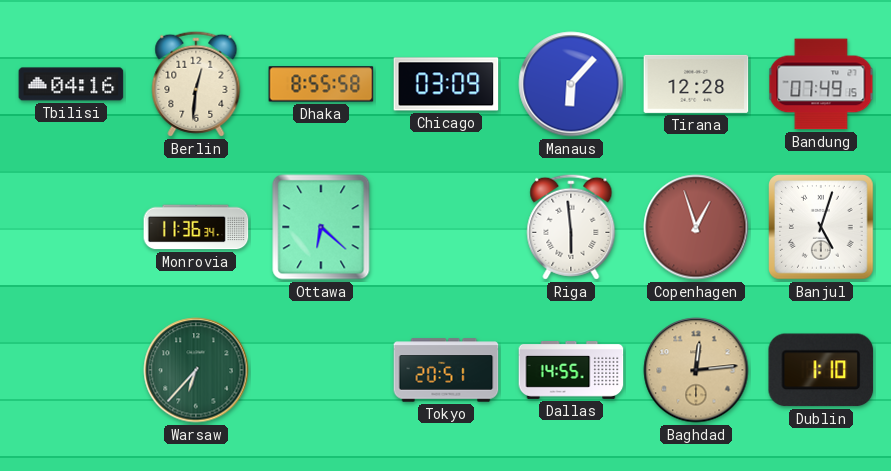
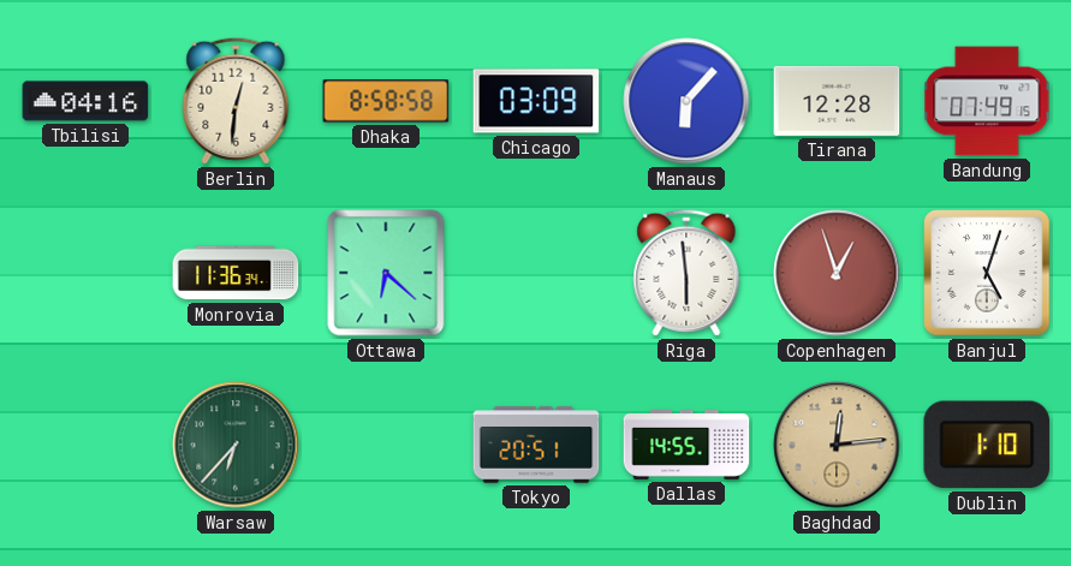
Dhaka: 8:55 -> 8:58 (386, 101)
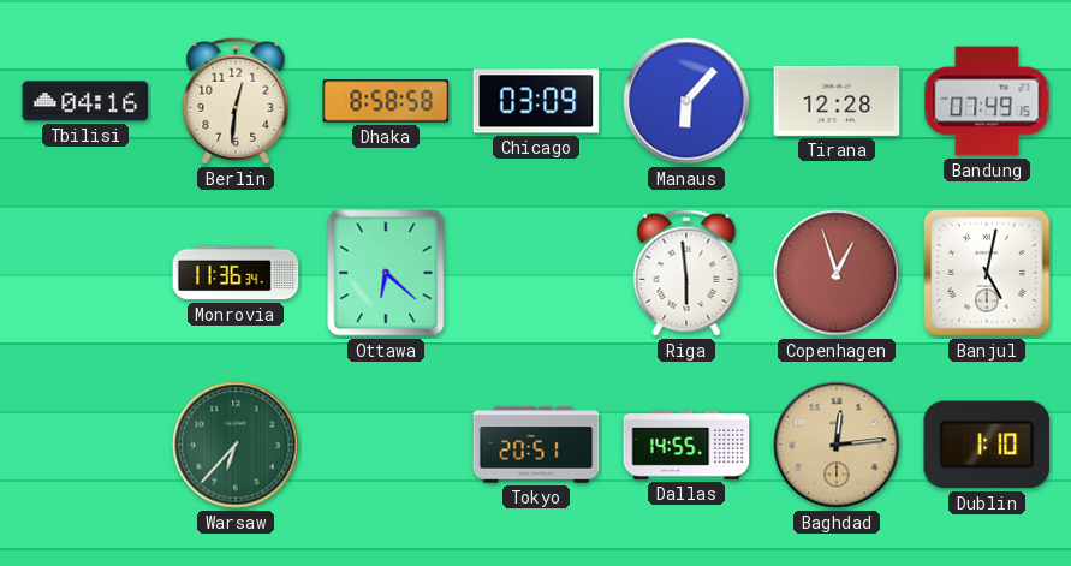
Banjul: 5:03 -> 5:02 (988, 274)
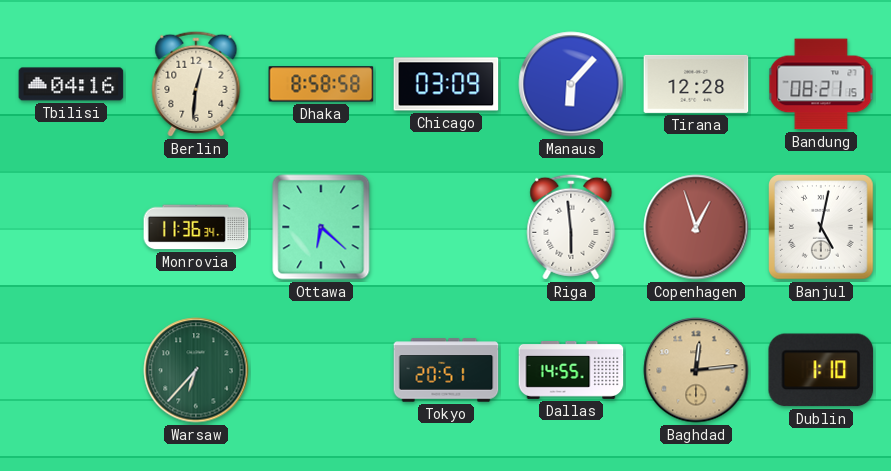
Bandung: 07:49 -> 08:21 (821, 84)
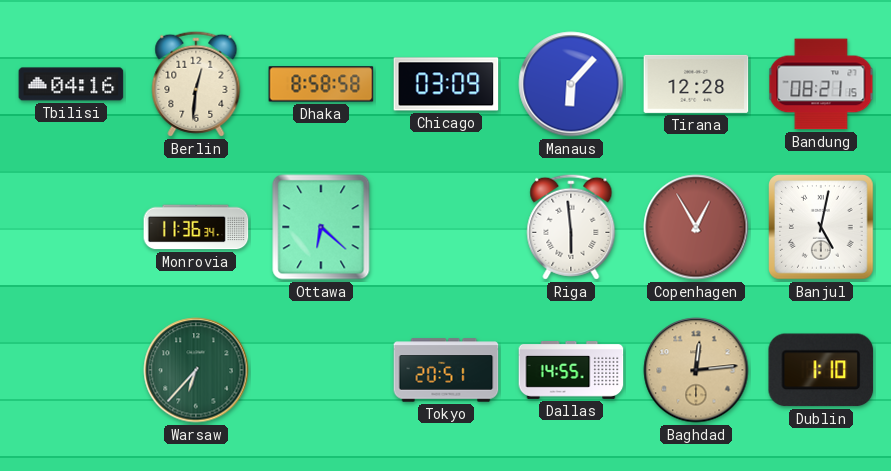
Copenhagen: 12:57 -> 12:55 (696, 227)
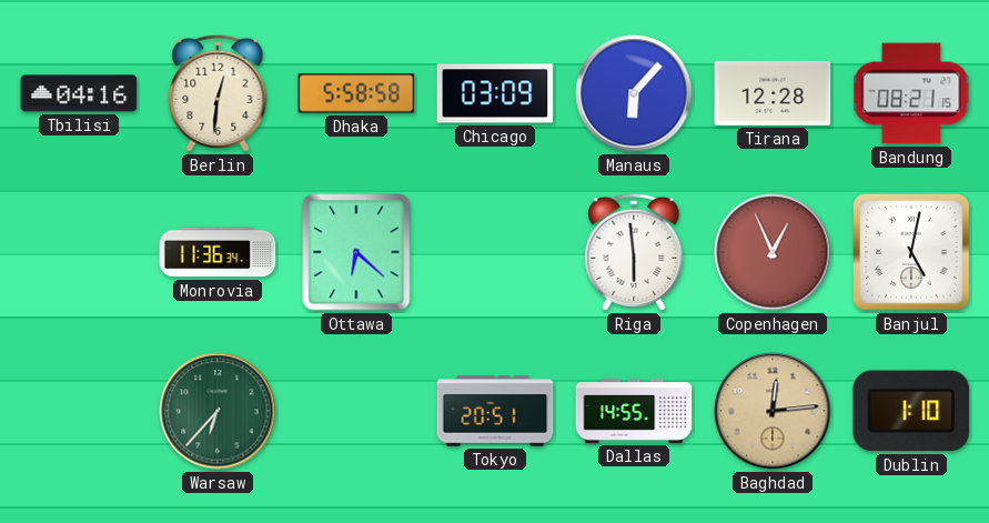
Dhaka: 8:58 -> 5:58 (356, 93)
Copenhagen: 12:55 -> 12:56 (773, 252)
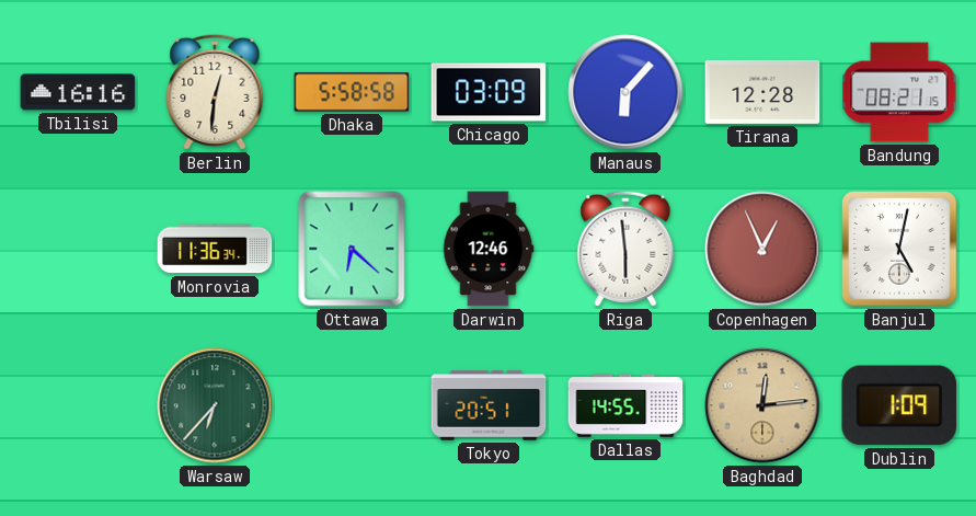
Tbilisi: 04:16 -> 16:16 (78, 92)
Darwin: none -> 12:46 (489, 249)
Dublin: 1:10 -> 1:09 (899, 405)
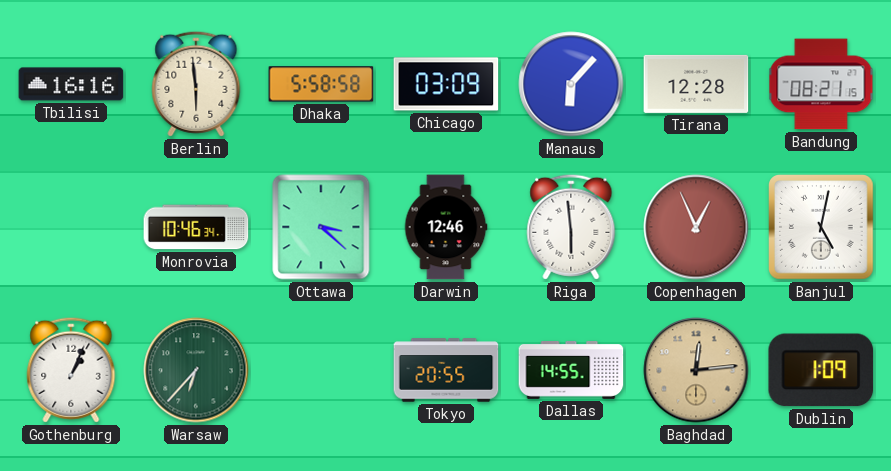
Berlin: 12:31 -> 5:59 (196, 84)
Monrovia: 11:36 -> 10:46 (196, 227)
Ottawa: 6:22 -> 3:22 (321, 227)
Gothenburg: none -> 1:04 (71, 370)
Tokyo: 20:51 -> 20:55 (446, 370)
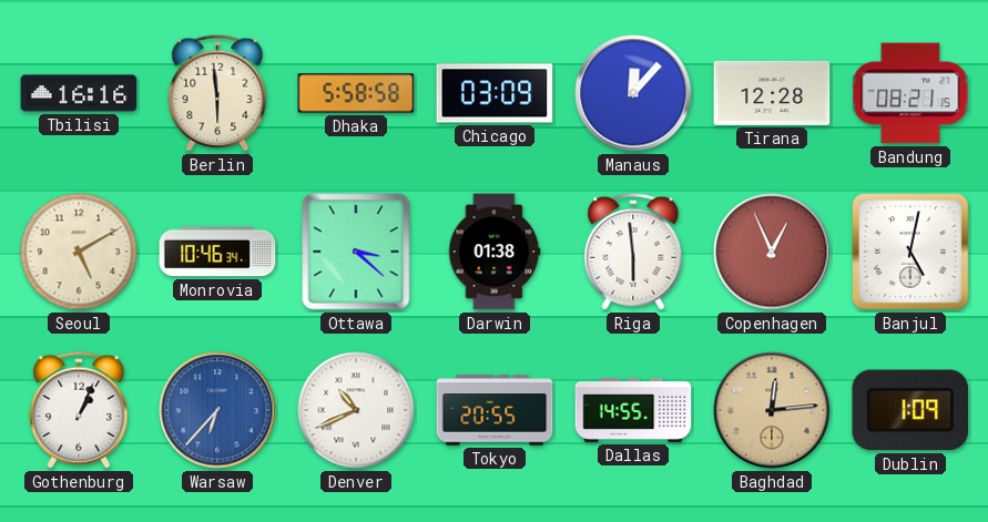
Manaus: 6:07 -> 12:07 (633, 93)
Seoul: none -> 5:10 (79, 252)
Darwin: 12:46 -> 01:38 (495, 252)
Warsaw dial: green -> blue (217, 410)
Denver: none -> 10:41 (356, 410)
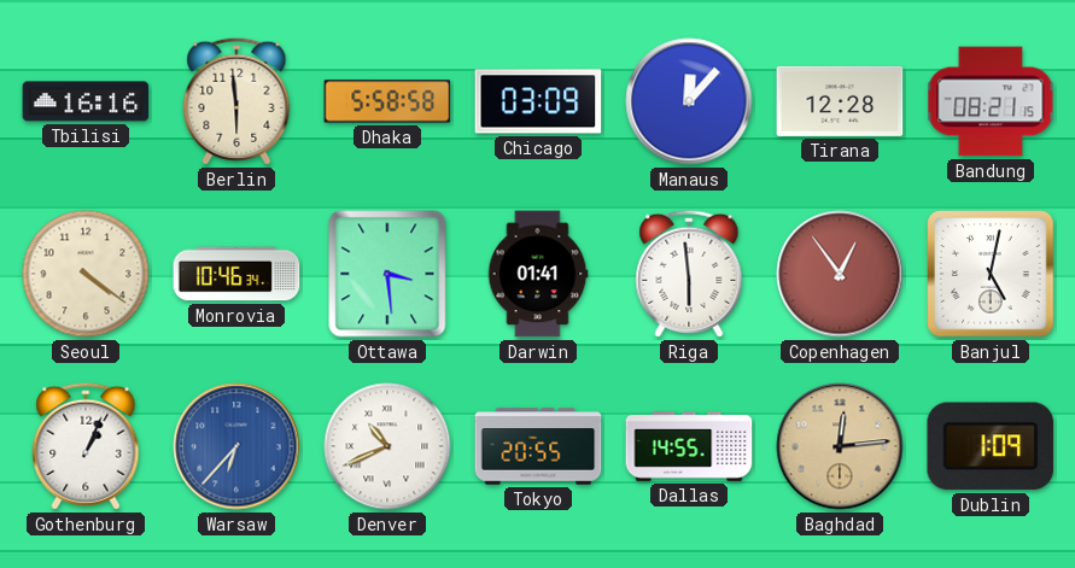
Seoul: 5:10 -> 4:21 (86, 274)
Ottawa: 3:22 -> 3:29 (387, 274)
Darwin: 01:38 -> 01:41 (538, 274)
Copenhagen: 12:56 -> 12:54 (840, 274)
